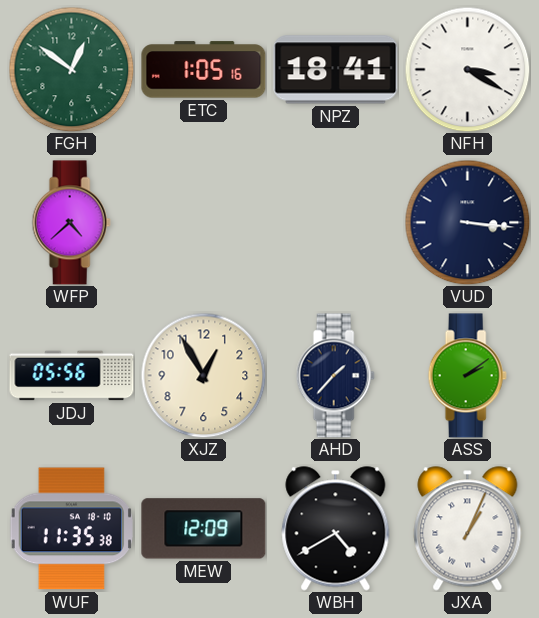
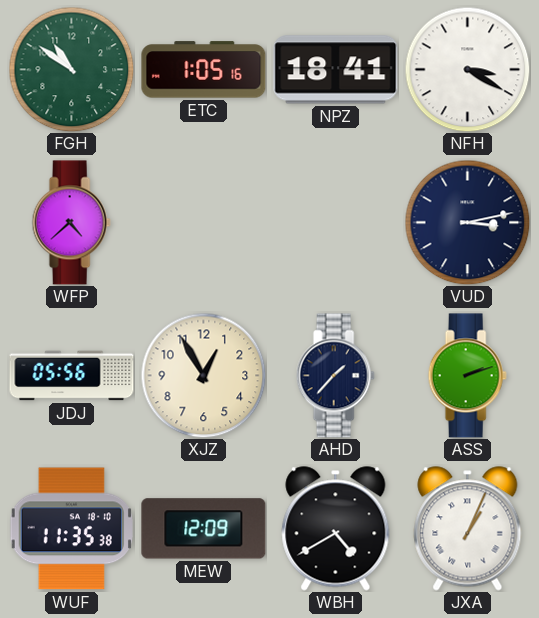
FGH: 12:51 -> 10:51 (71, 69)
VUD: 3:16 -> 3:13 (467, 222)
ASS: 2:09 -> 2:12 (467, 376)
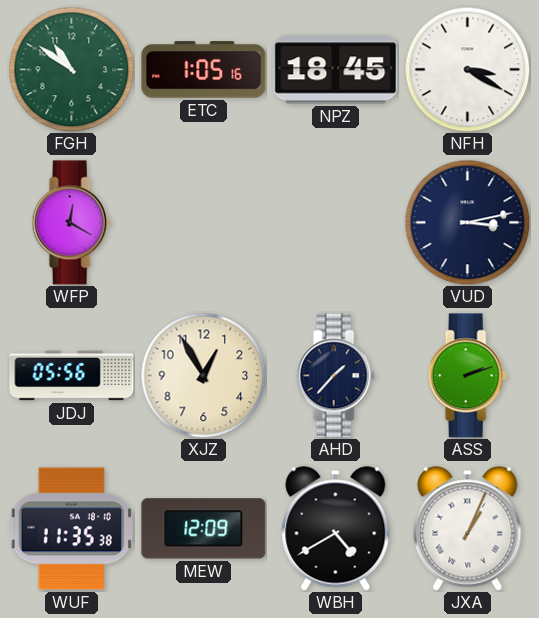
NPZ: 18:41 -> 18:45 (336, 70)
WFP: 4:38 -> 12:20 (71, 223)
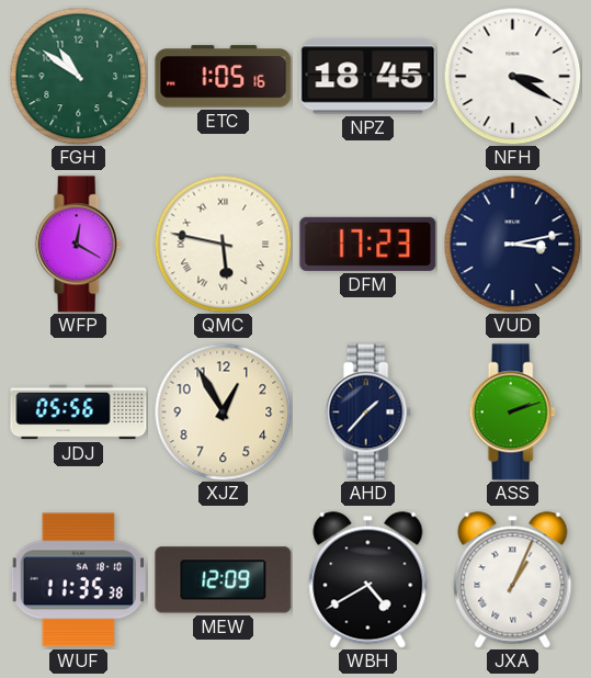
QMC: none -> 5:47 (223, 244)
DFM: none -> 17:23 (368, 244)
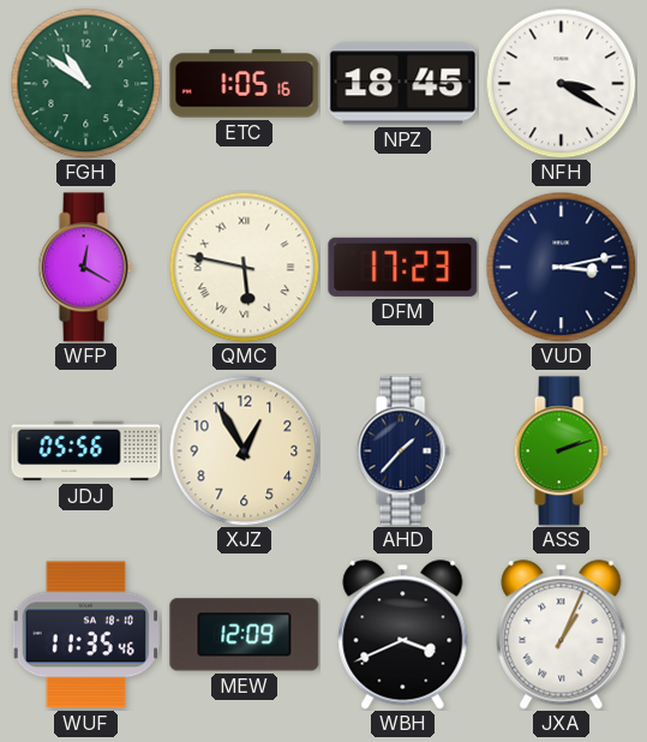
WUF: 11:35:38 -> 11:35:46 (85, 635)
WBH: 4:40 -> 3:41 (403, 635)
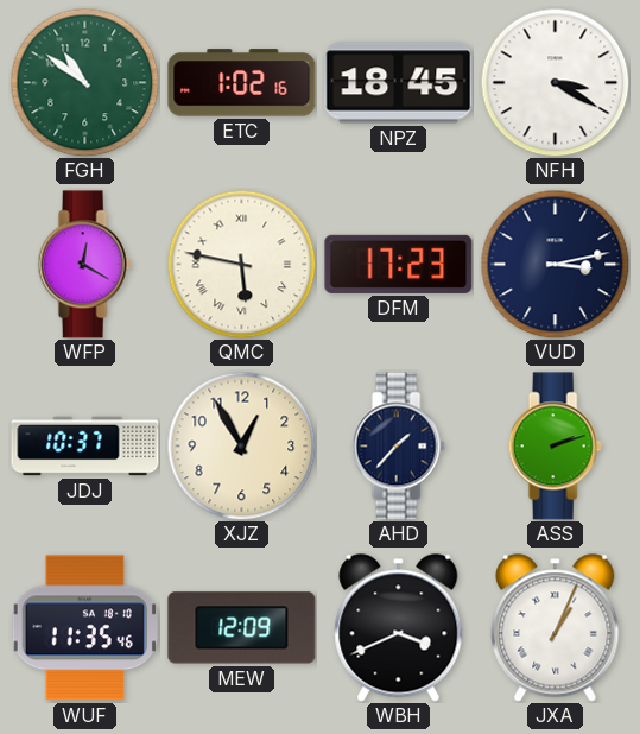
ETC: 1:05 -> 1:02 (242, 83)
JDJ: 05:56 -> 10:37 (85, 447)
